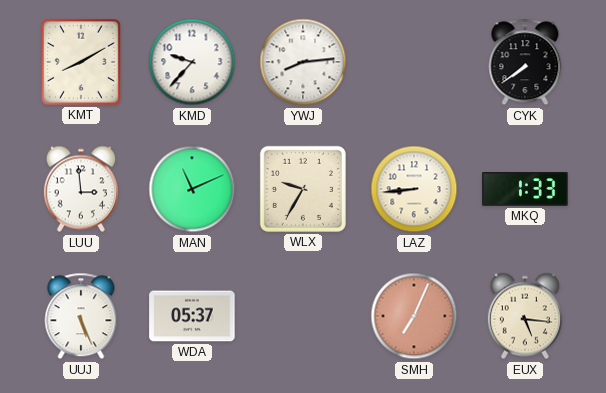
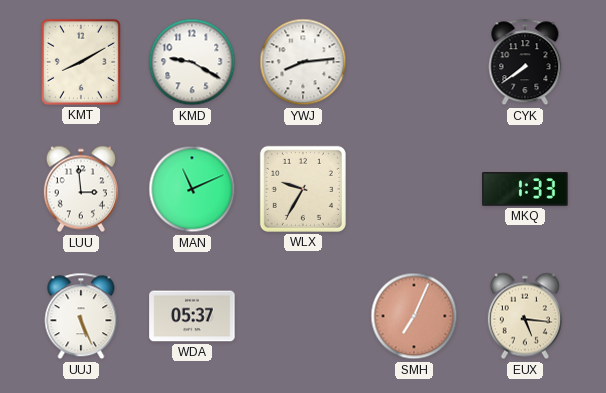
KMD: 9:37 -> 9:20 (192, 62)
LAZ: 8:44 -> none (414, 189)
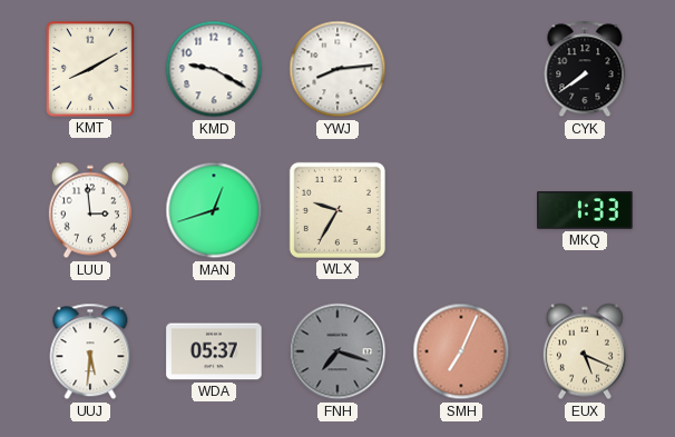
MAN: 11:11 -> 12:42 (214, 210)
UUJ: 5:26 -> 5:31 (90, 351)
FNH: none -> 7:18 (338, 351)
EUX: 5:16 -> 5:19 (585, 351)
